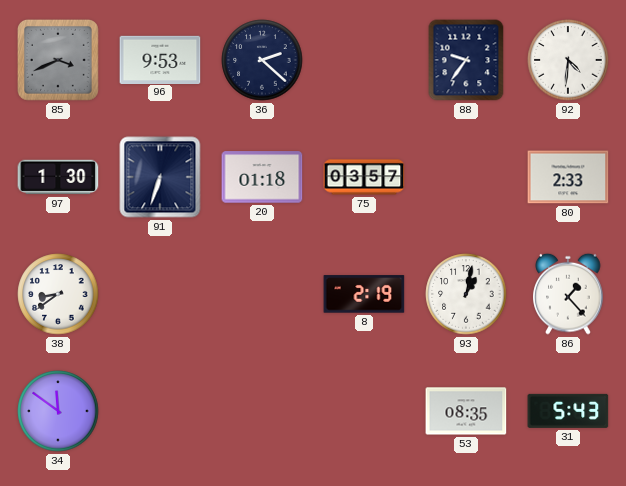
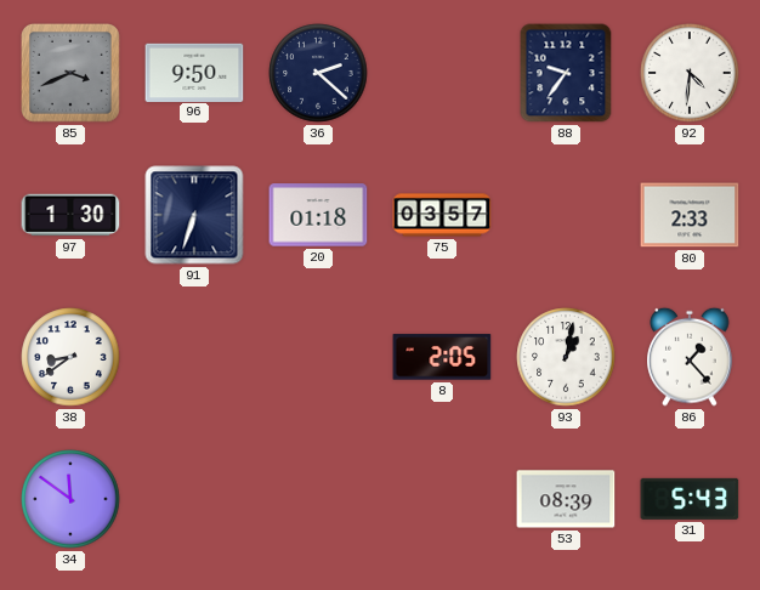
96: 9:53 -> 9:50 (194, 72)
8: 2:19 -> 2:05 (442, 357)
53: 08:35 -> 08:39 (566, 499)
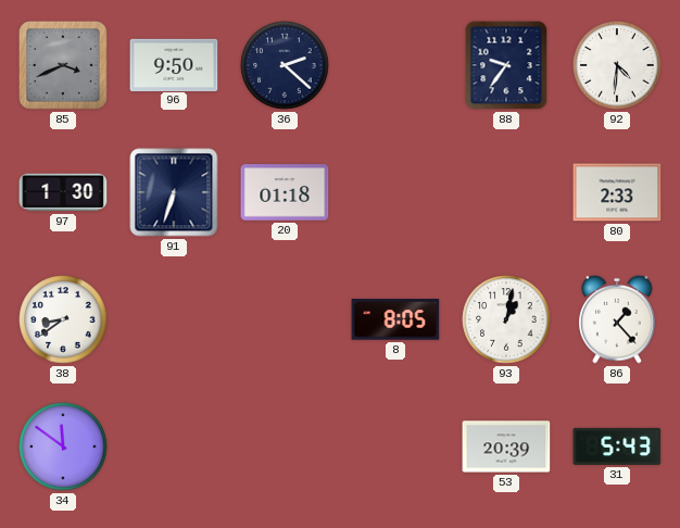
75: 03:57 -> none (442, 215)
8: 2:05 -> 8:05 (395, 319)
53: 08:39 -> 20:39 (506, 447)
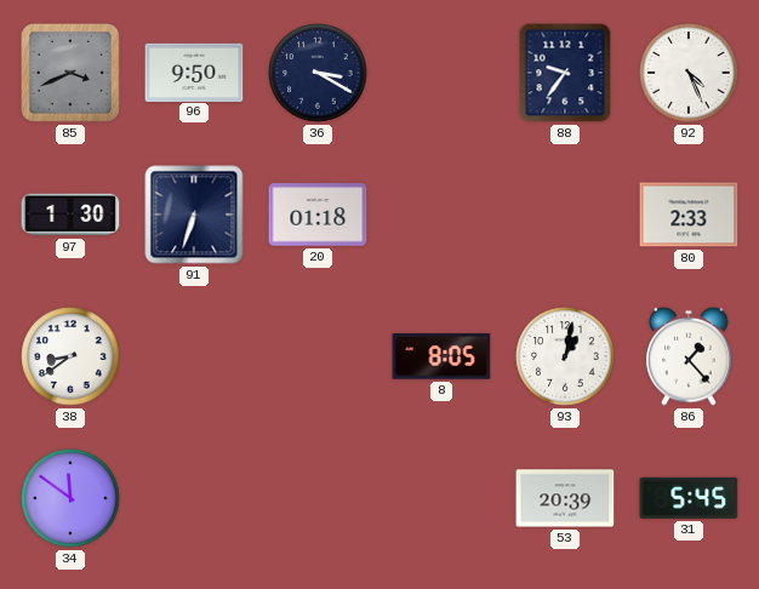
36: 2:22 -> 3:20 (318, 73)
92: 4:31 -> 4:26 (689, 73)
31: 5:43 -> 5:45 (689, 498)
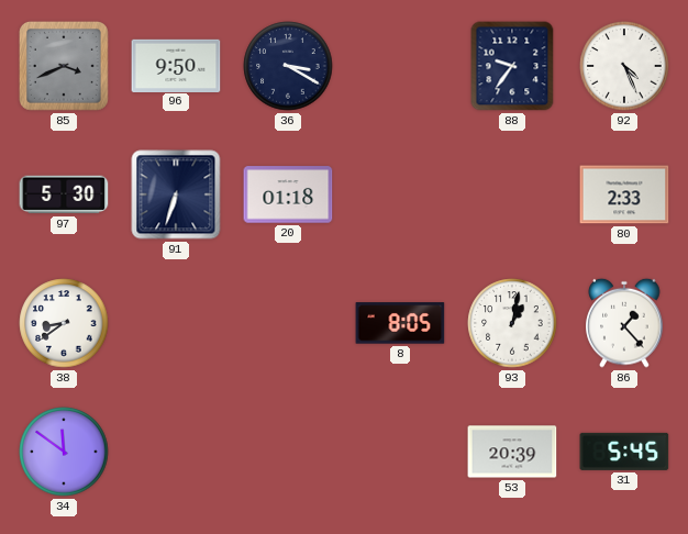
97: 1:30 -> 5:30 (64, 194)
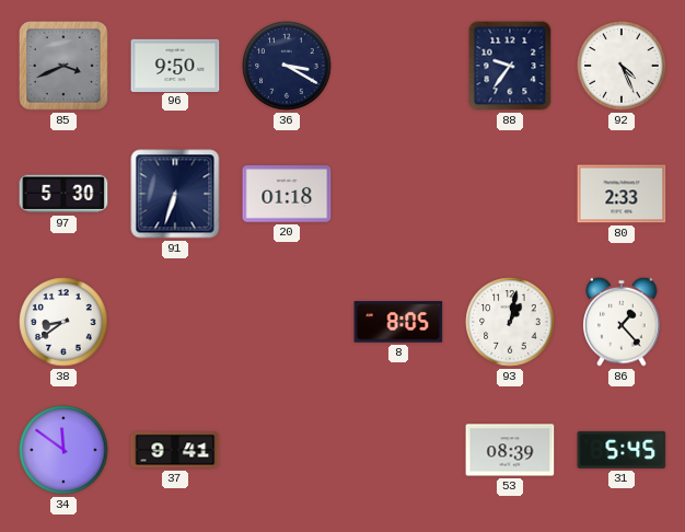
37: none -> 9:41 (175, 450)
53: 20:39 -> 08:39 (510, 450)
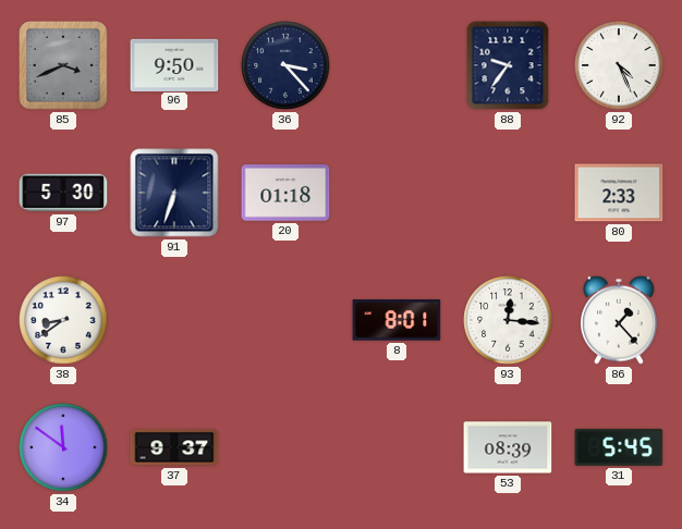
36: 3:20 -> 3:23 (285, 65)
8: 8:05 -> 8:01 (397, 320)
93: 1:02 -> 12:16 (508, 320)
37: 9:41 -> 9:37 (174, 447)
